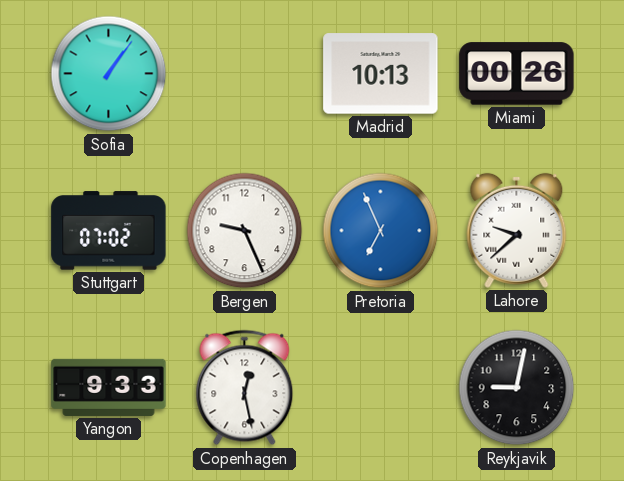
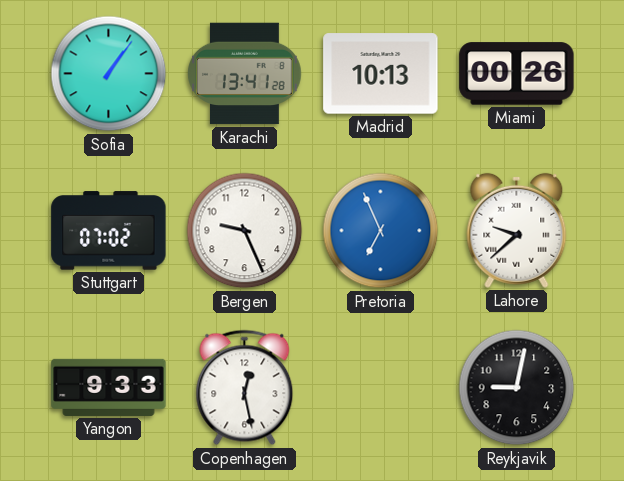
Karachi: none -> 13:41 (245, 74)
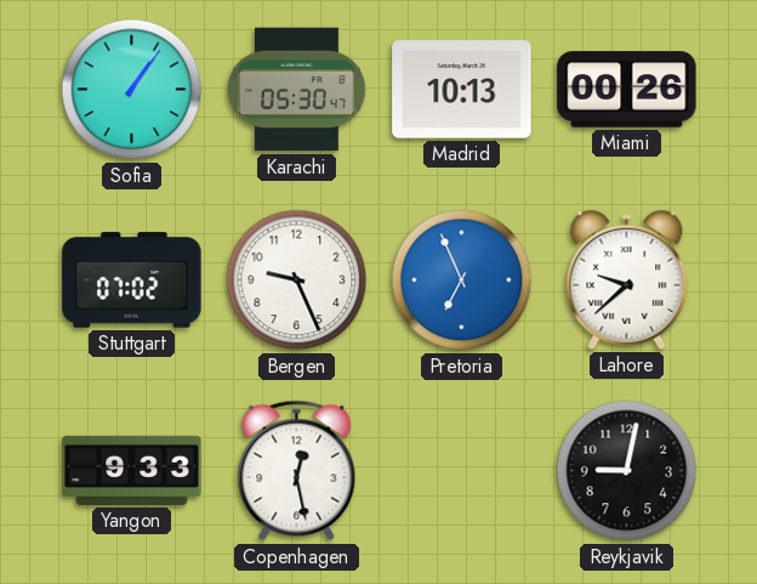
Karachi: 13:41 -> 05:30 (297, 90)
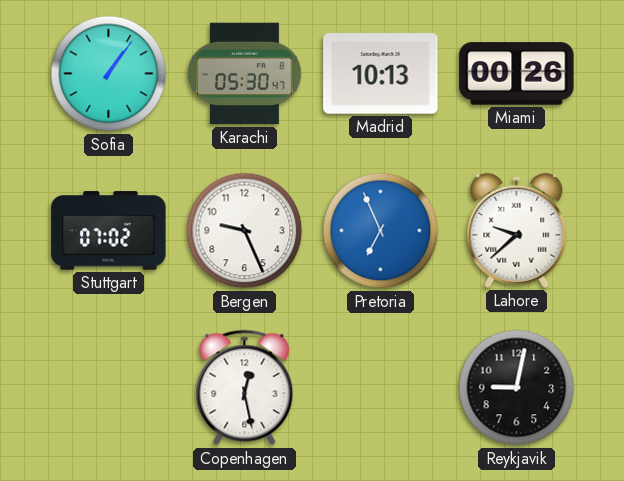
Yangon: 9:33 -> none (132, 470)
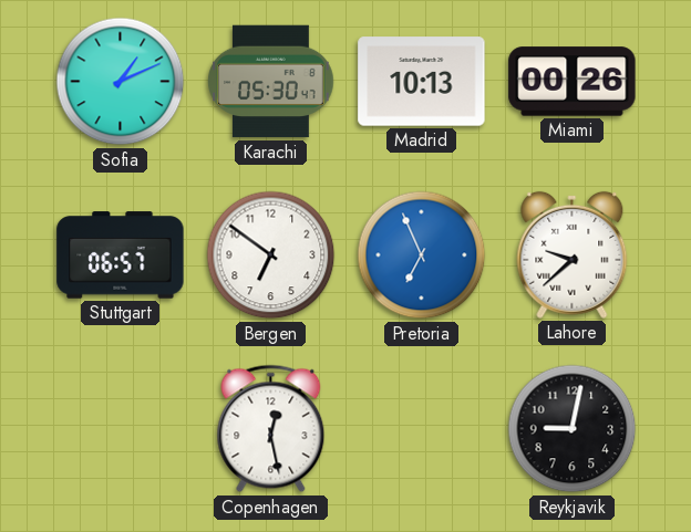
Sofia: 1:06 -> 1:11 (121, 82)
Stuttgart: 07:02 -> 06:57 (121, 255)
Bergen: 9:26 -> 6:51 (271, 255)
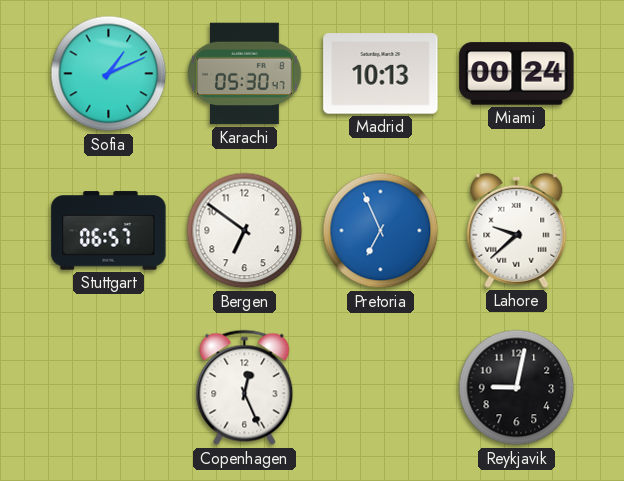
Miami: 00:26 -> 00:24 (517, 74)
Copenhagen: 12:28 -> 12:26 (245, 388)
